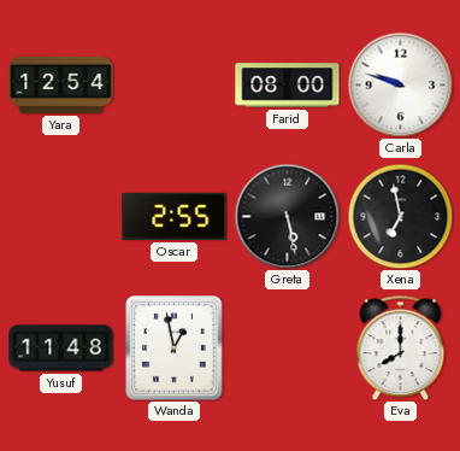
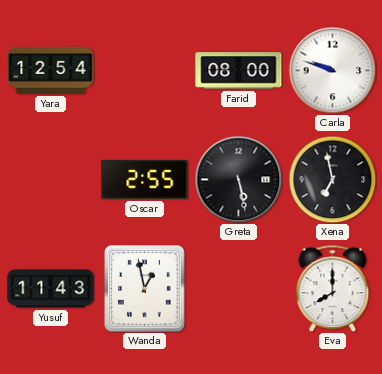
Yusuf: 11:48 -> 11:43 (51, 289)
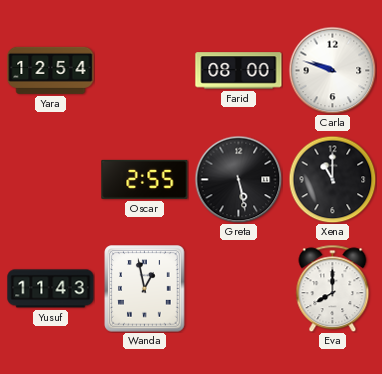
Xena: 6:58 -> 11:00 (332, 179)
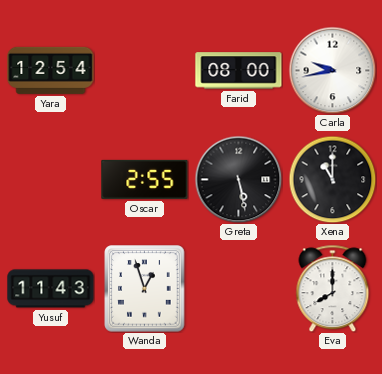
Carla: 9:48 -> 9:43 (332, 70)
Wanda: 12:58 -> 12:57 (145, 289)
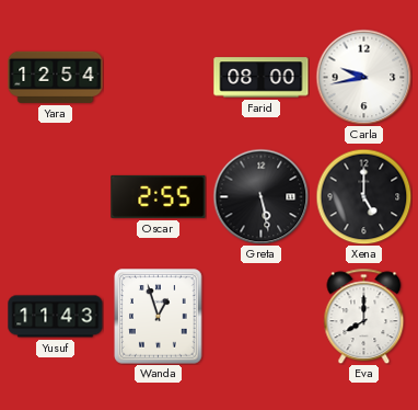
Xena: 11:00 -> 5:00 (363, 196)
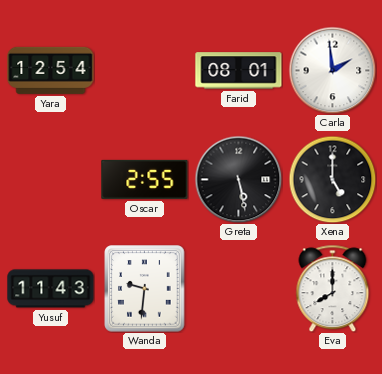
Farid: 08:00 -> 08:01 (239, 71)
Carla: 9:43 -> 1:59 (332, 70)
Wanda: 12:57 -> 9:31 (145, 289)
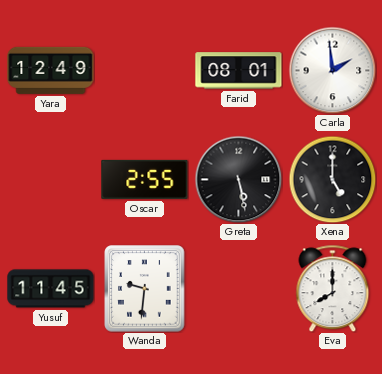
Yara: 12:54 -> 12:49 (51, 70)
Yusuf: 11:43 -> 11:45 (51, 289)
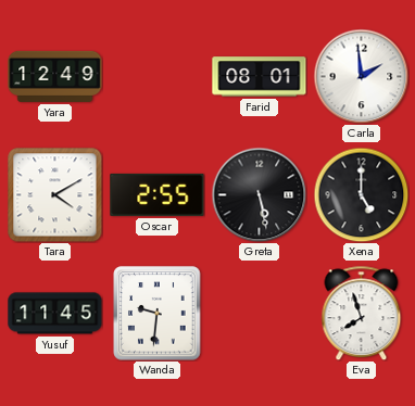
Tara: none -> 4:10 (55, 195)
Eva: 8:00 -> 7:57 (362, 313)
